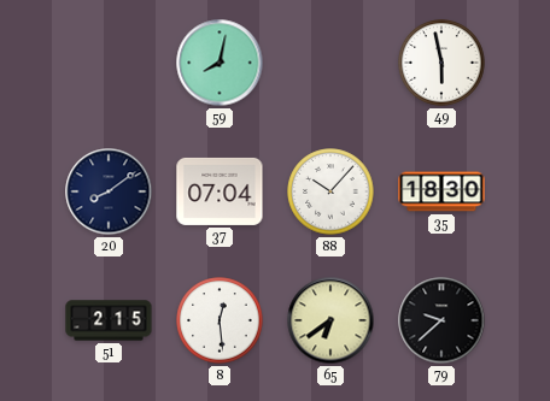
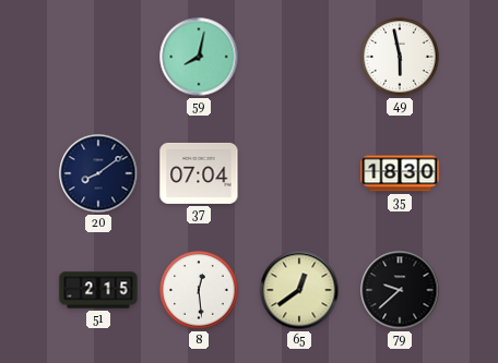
88: 10:07 -> none (330, 191)
65: 6:39 -> 12:39 (299, 290)
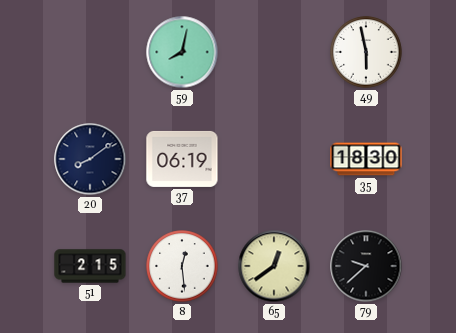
37: 07:04 -> 06:19 (182, 159)
